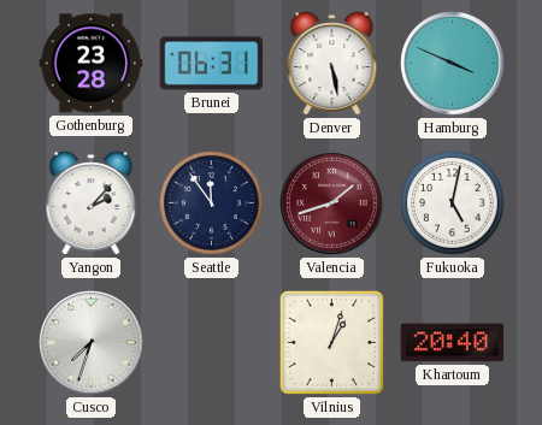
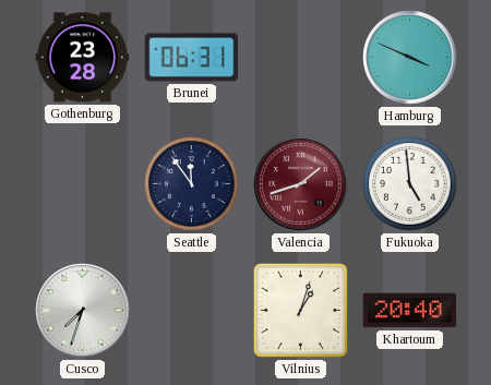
Denver: 5:28 -> none (332, 64)
Yangon: 2:07 -> none (92, 203)
Fukuoka: 5:02 -> 4:59 (410, 184)
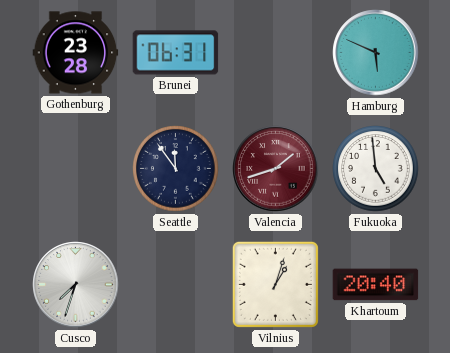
Hamburg: 3:49 -> 5:49 (376, 53)
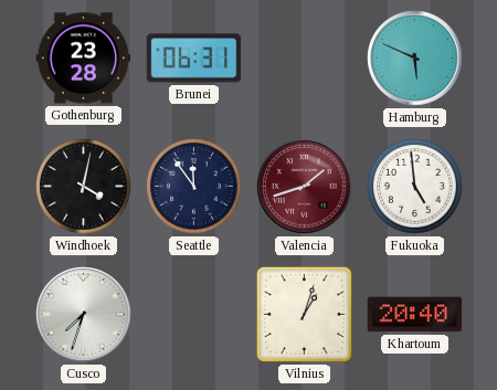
Windhoek: none -> 4:02 (84, 187)
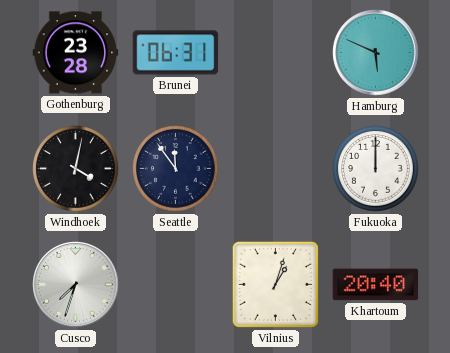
Valencia: 1:42 -> none (305, 187)
Fukuoka: 4:59 -> 12:00 (376, 169)
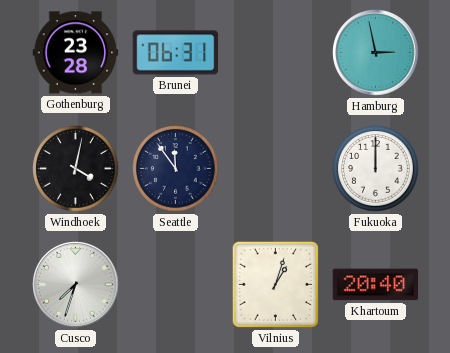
Hamburg: 5:49 -> 2:58 (376, 53)
